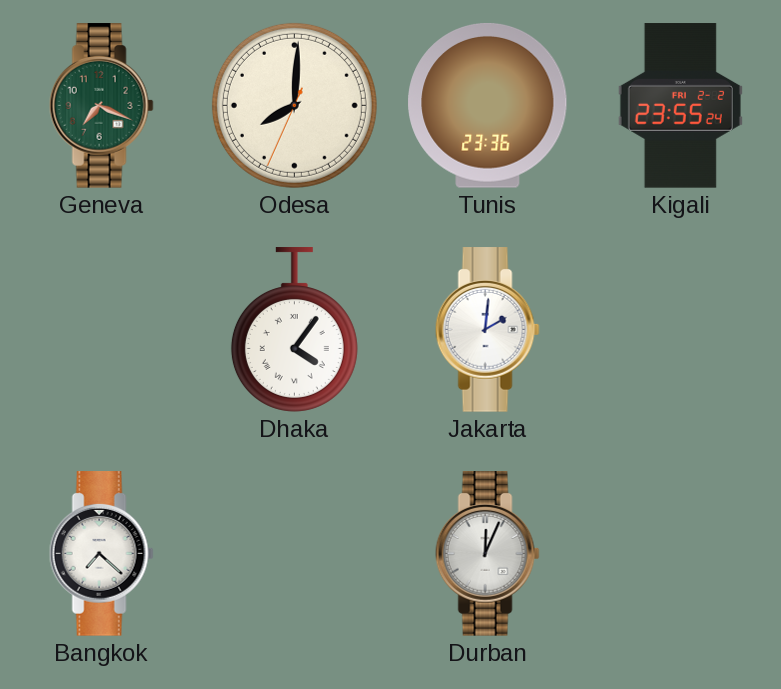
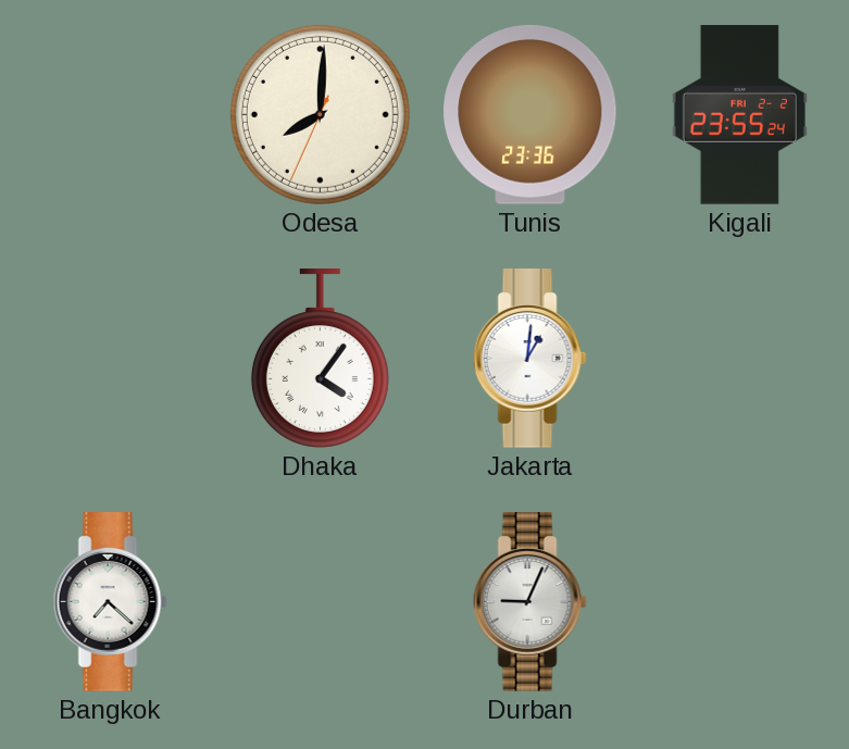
Geneva: 7:19 -> none (101, 106)
Jakarta: 2:01 -> 1:01 (529, 359)
Durban: 12:04 -> 9:04 (529, 602)
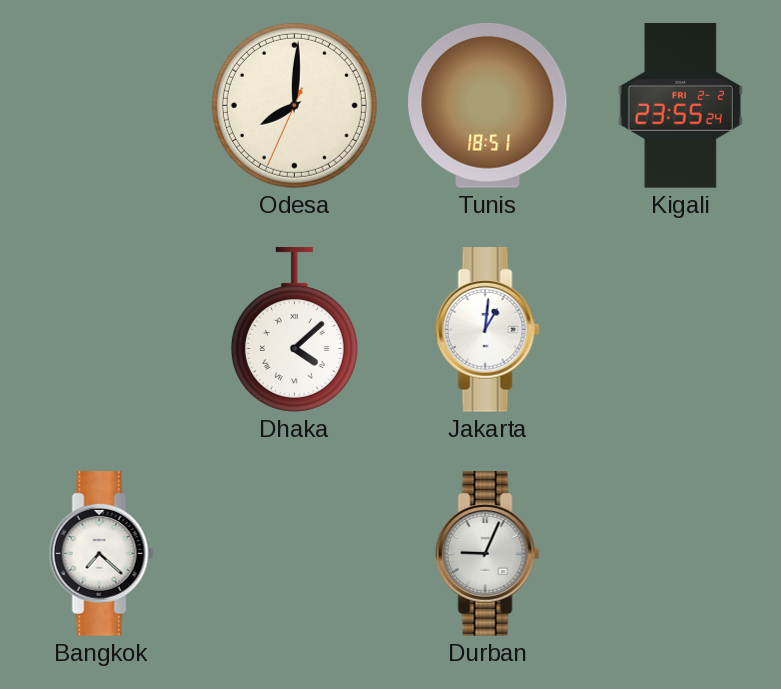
Tunis: 23:36 -> 18:51 (488, 105)
Dhaka: 4:06 -> 4:08 (294, 330)
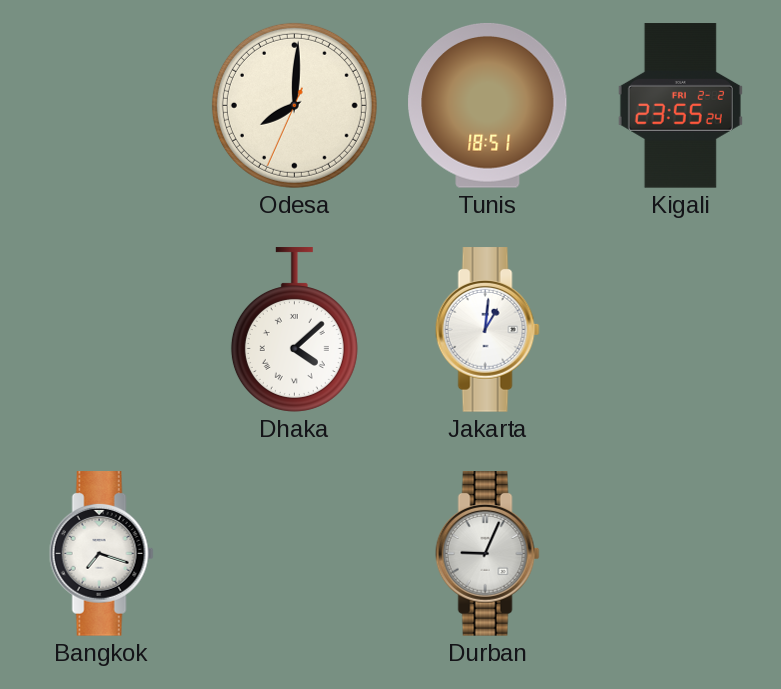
Bangkok: 7:22 -> 7:18 (101, 554)
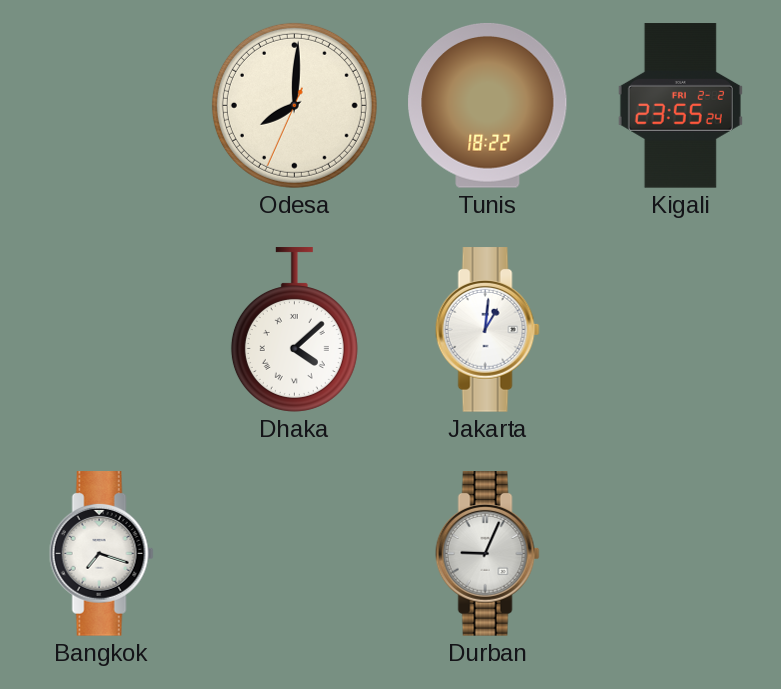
Tunis: 18:51 -> 18:22 (488, 105)
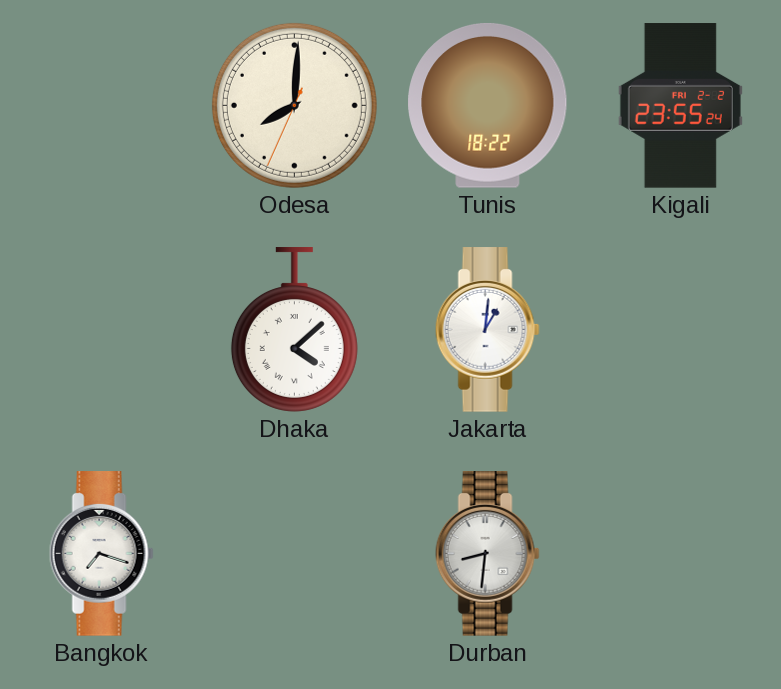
Durban: 9:04 -> 8:31 (487, 554)
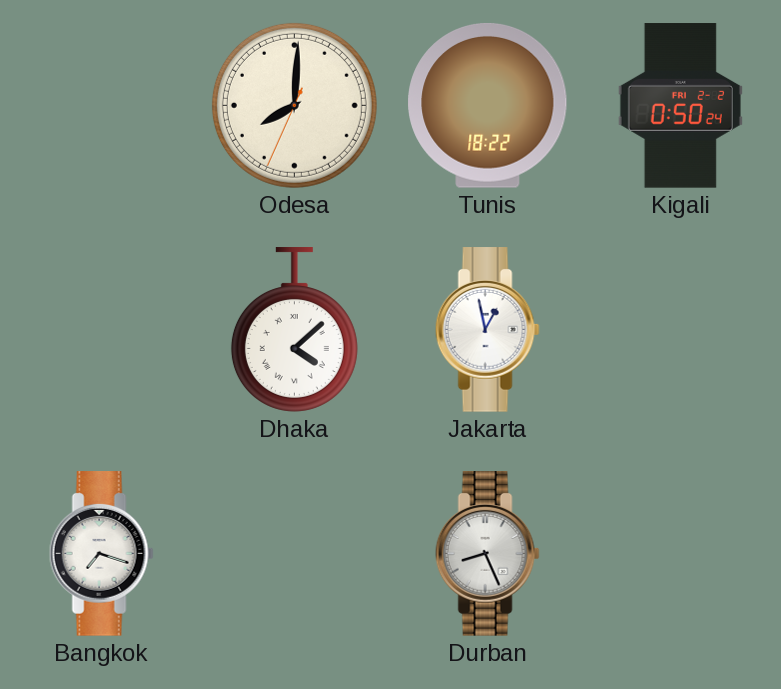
Kigali: 23:55 -> 0:50 (680, 106)
Jakarta: 1:01 -> 12:58 (487, 330)
Durban: 8:31 -> 8:26 (487, 554)
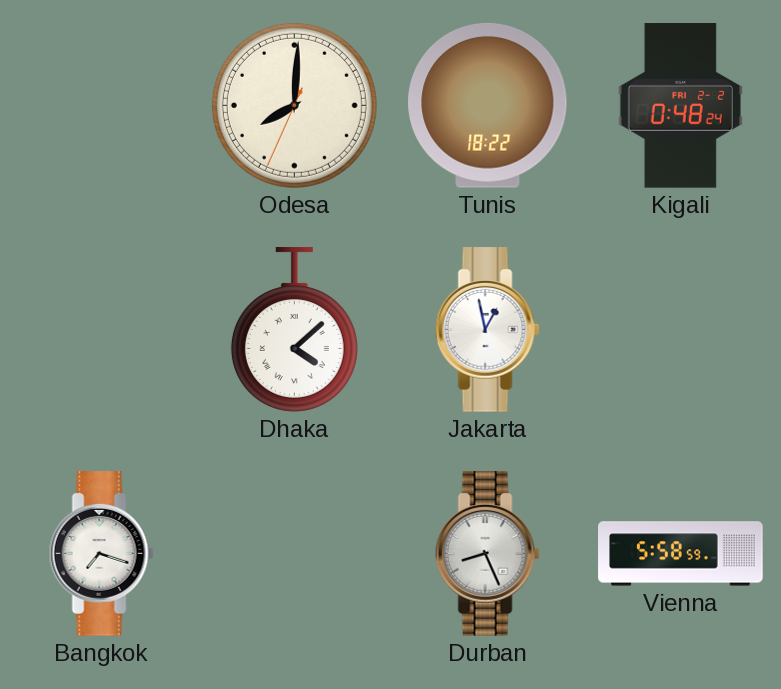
Kigali: 0:50 -> 0:48 (680, 106)
Vienna: none -> 5:58 (681, 554)
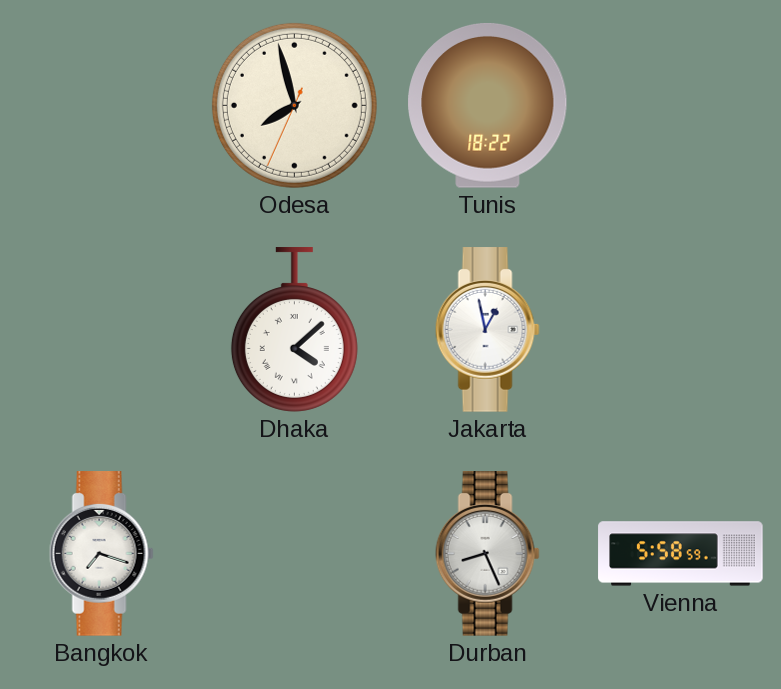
Odesa: 8:00 -> 7:57 (294, 105)
Kigali: 0:48 -> none (680, 106)
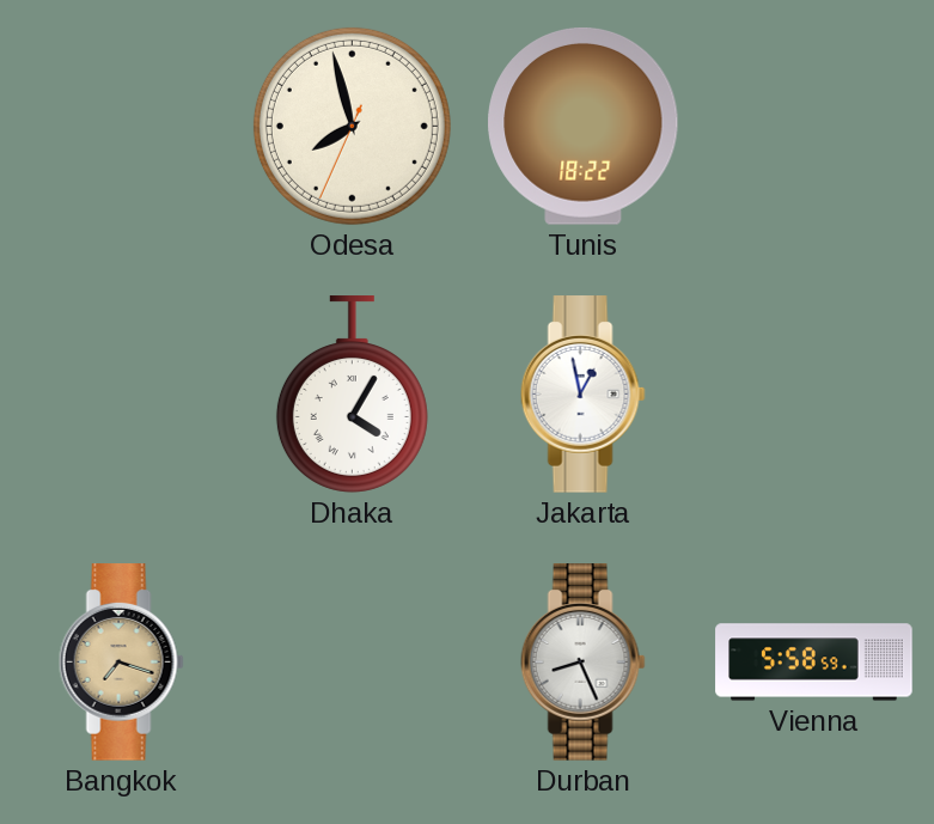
Dhaka: 4:08 -> 4:05 (352, 395)
Bangkok dial: white -> champagne (121, 663)
